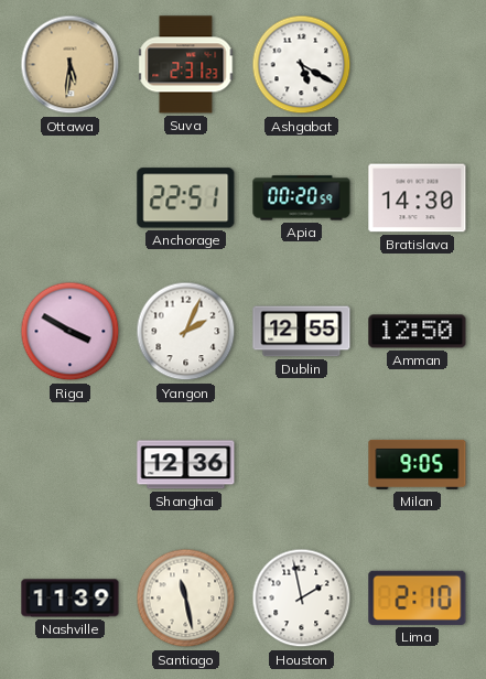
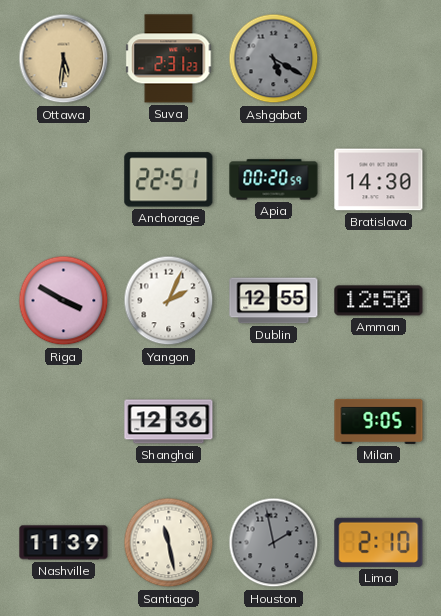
Ashgabat dial: white -> grey (274, 59)
Houston dial: white -> grey (274, 543)
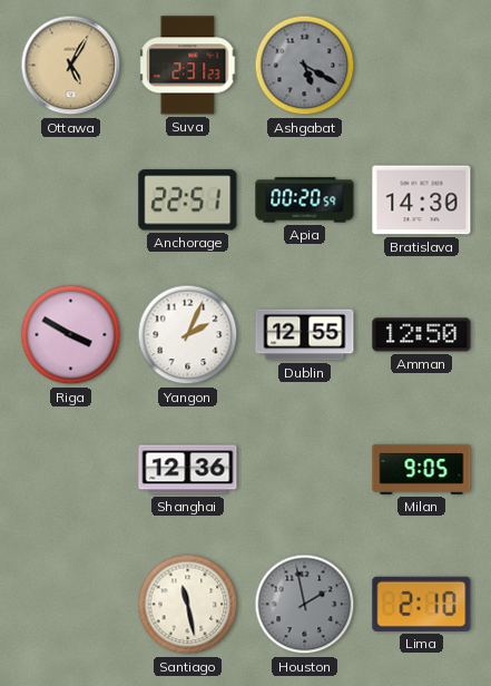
Ottawa: 5:31 -> 5:05 (71, 66)
Nashville: 11:39 -> none (64, 543)
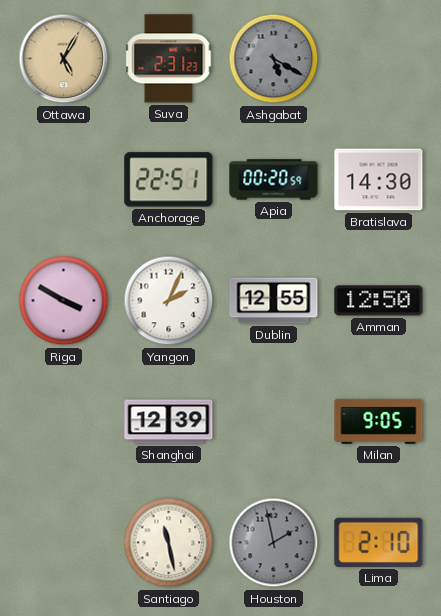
Shanghai: 12:36 -> 12:39 (169, 422)
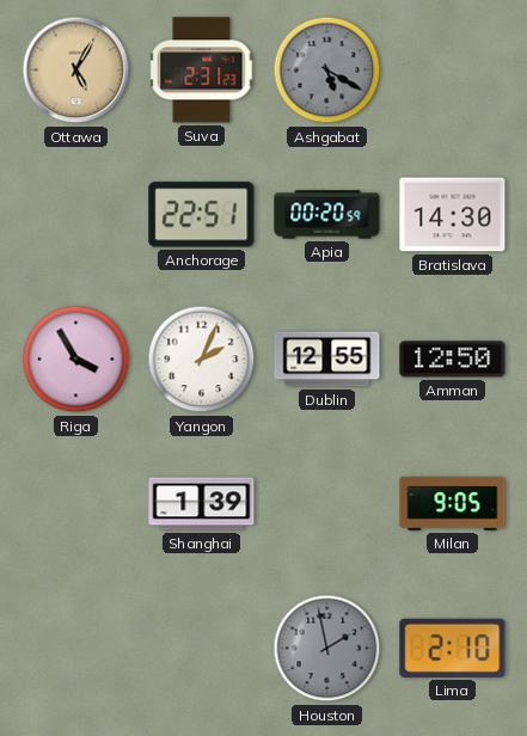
Riga: 3:50 -> 3:55 (76, 360)
Shanghai: 12:39 -> 1:39 (202, 504)
Santiago: 11:28 -> none (169, 543)
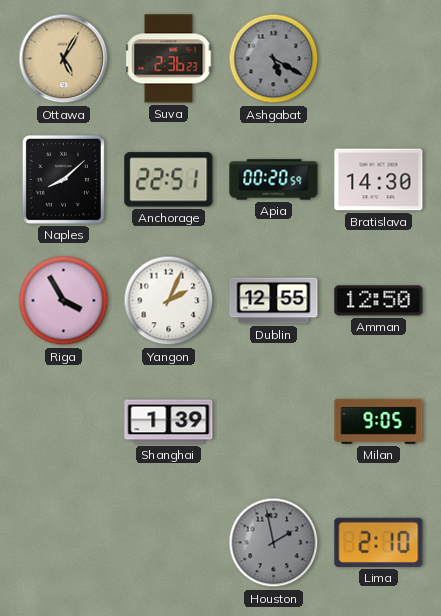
Suva: 2:31 -> 2:36 (169, 59)
Naples: none -> 8:08 (63, 179)
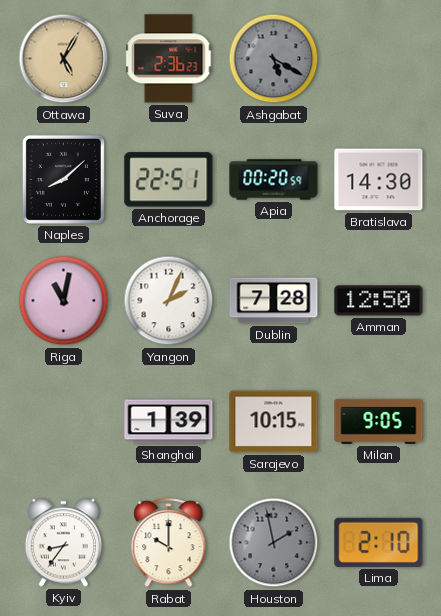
Riga: 3:55 -> 11:02 (64, 301)
Dublin: 12:55 -> 7:28 (274, 301)
Sarajevo: none -> 10:15 (274, 422)
Kyiv: none -> 8:36 (64, 543)
Rabat: none -> 10:00 (169, 543)
